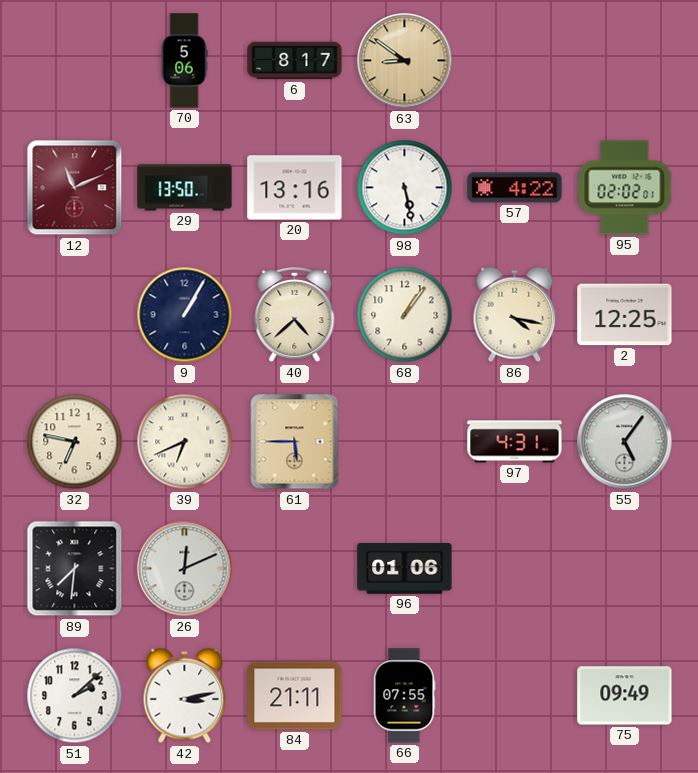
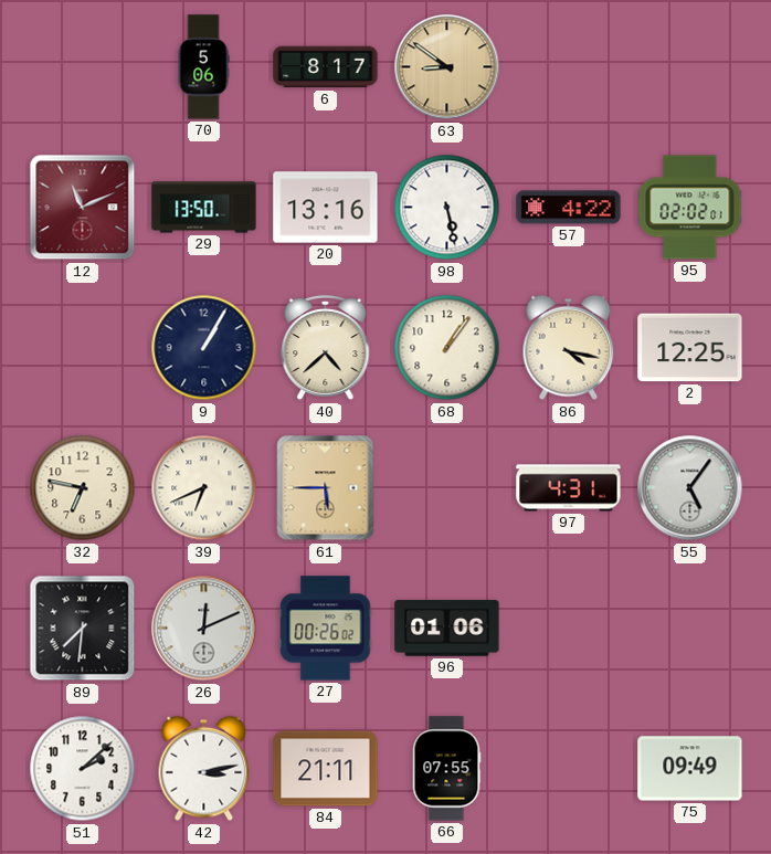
27: none -> 00:26 (326, 629)
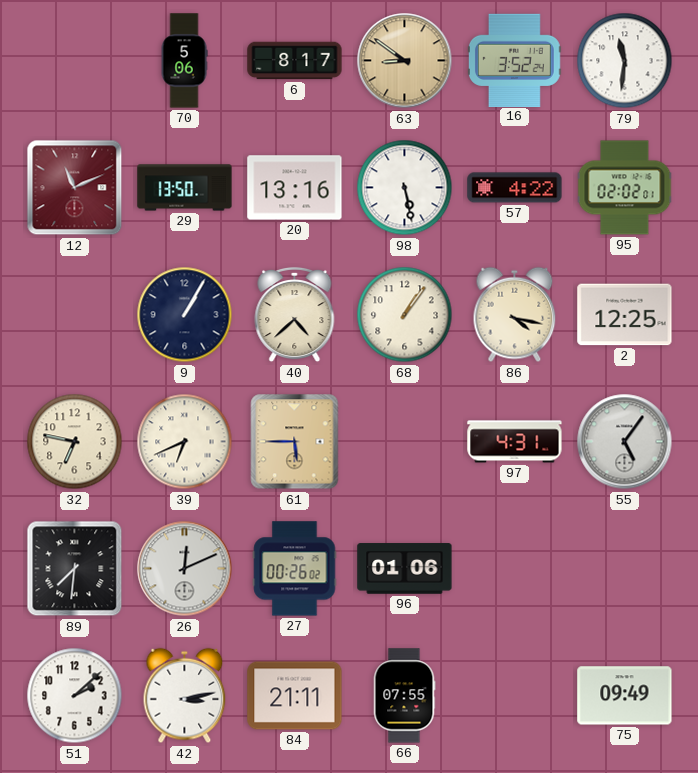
16: none -> 3:52 (515, 60)
79: none -> 11:31 (625, 61)
